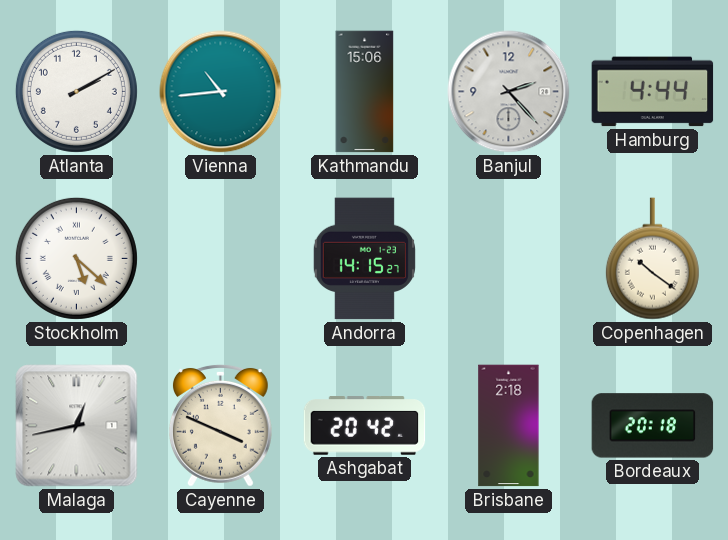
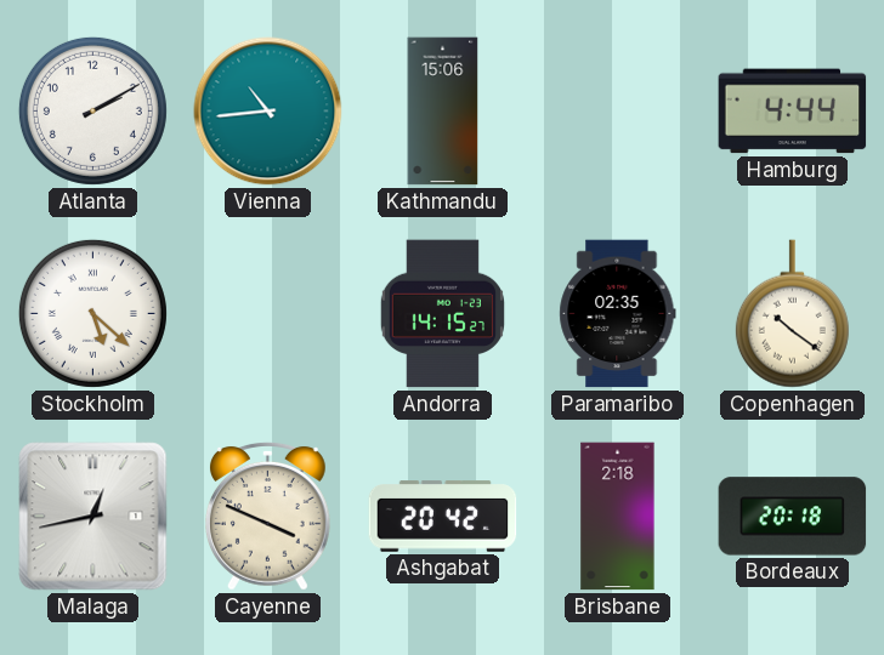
Banjul: 2:23 -> none (509, 92)
Paramaribo: none -> 02:35 (618, 314)
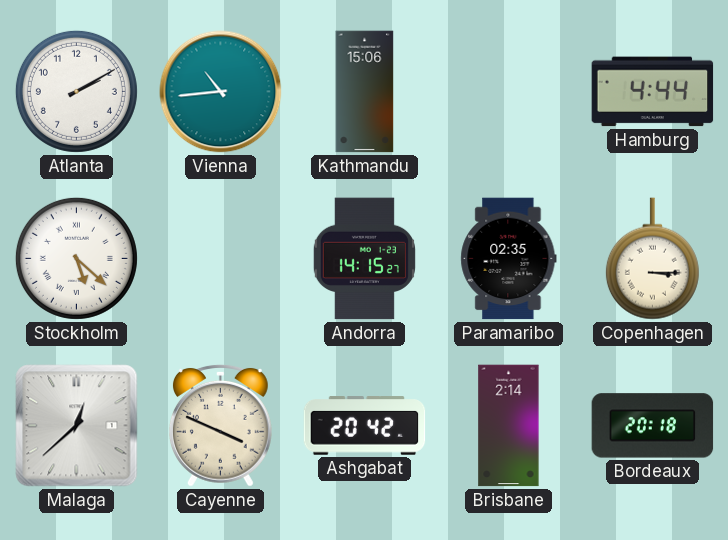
Copenhagen: 10:21 -> 3:15 (652, 259)
Malaga: 12:43 -> 12:38 (77, 426)
Brisbane: 2:18 -> 2:14 (509, 426)
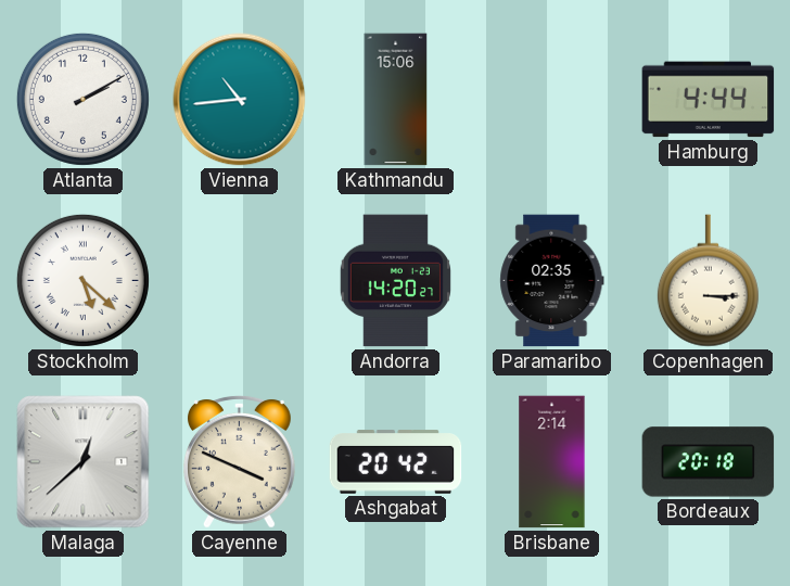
Andorra: 14:15 -> 14:20 (395, 281)
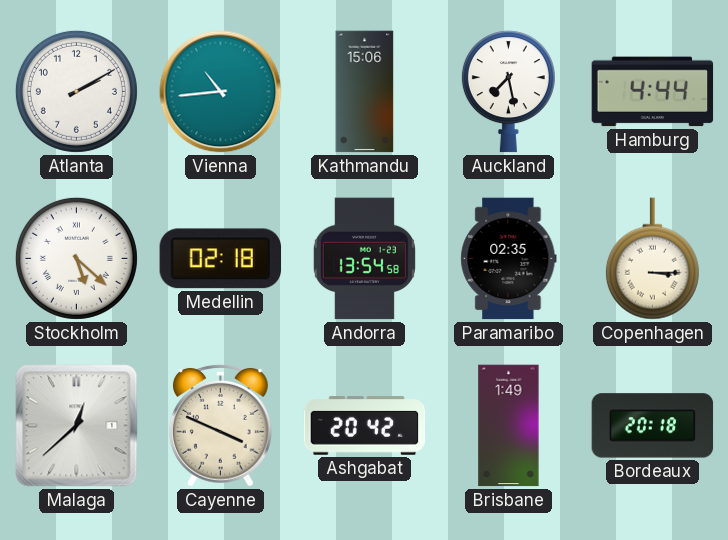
Auckland: none -> 7:28 (508, 92)
Medellin: none -> 02:18 (221, 259)
Andorra: 14:20 -> 13:54 (364, 259)
Brisbane: 2:14 -> 1:49 (509, 426)
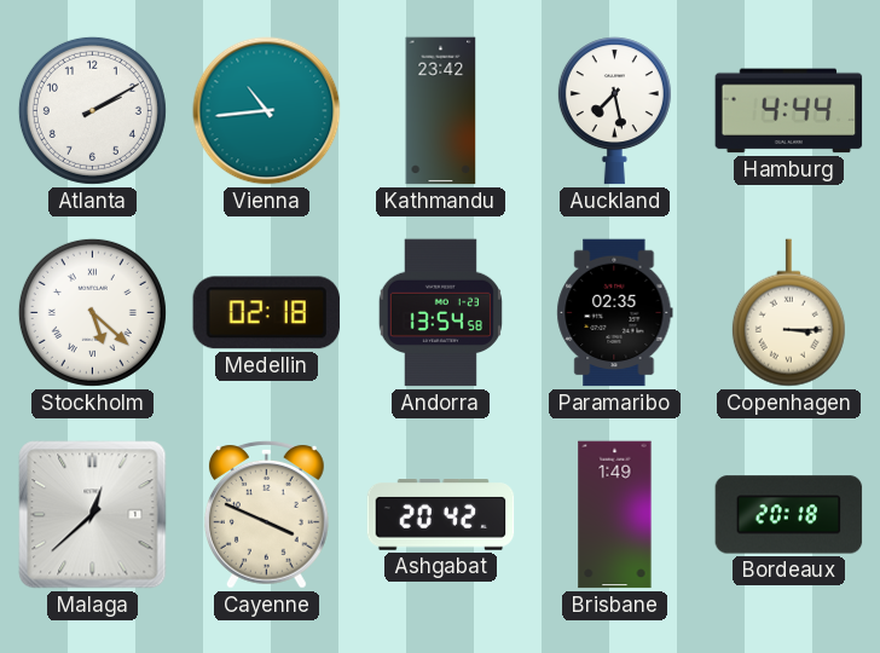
Kathmandu: 15:06 -> 23:42 (441, 111)
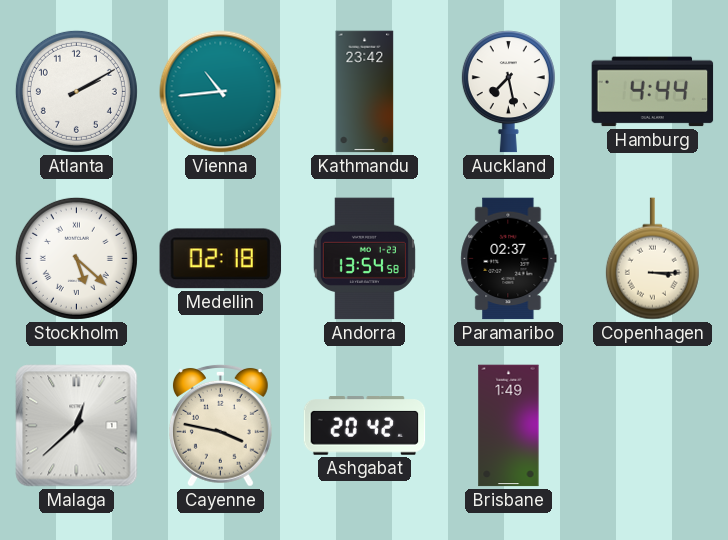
Paramaribo: 02:35 -> 02:37 (509, 259)
Cayenne: 3:49 -> 3:47 (220, 425)
Bordeaux: 20:18 -> none (789, 515)
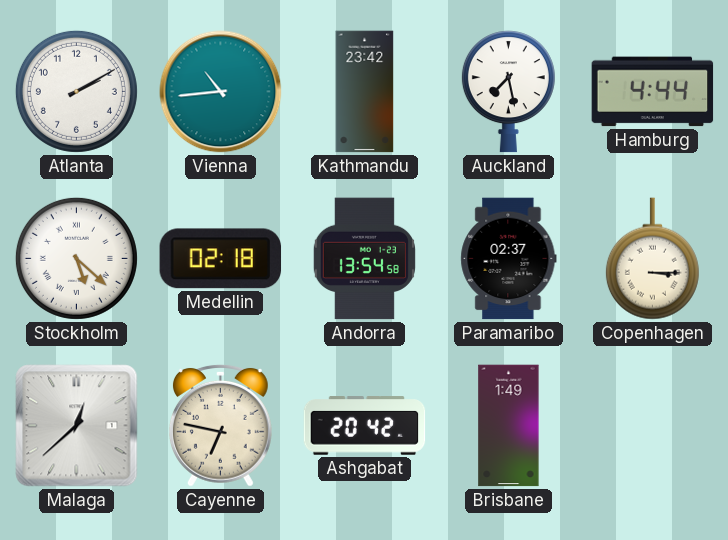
Cayenne: 3:47 -> 6:47 (220, 425)
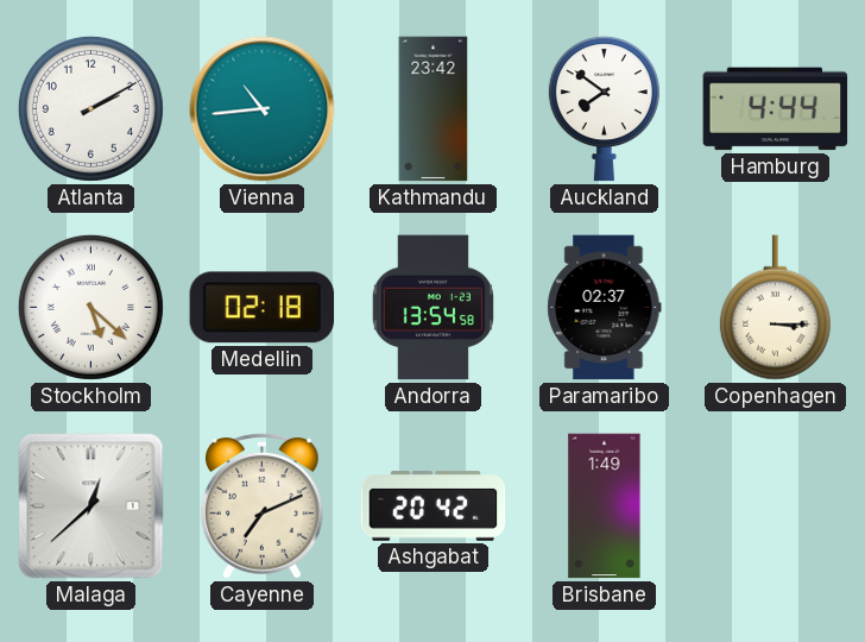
Auckland: 7:28 -> 7:51 (604, 109)
Cayenne: 6:47 -> 7:11 (261, 505)
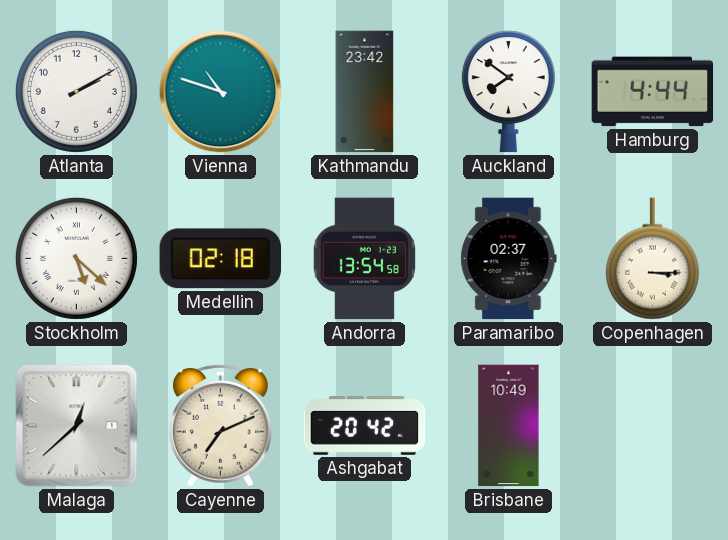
Vienna: 10:44 -> 10:48 (221, 92)
Brisbane: 1:49 -> 10:49 (509, 426)
